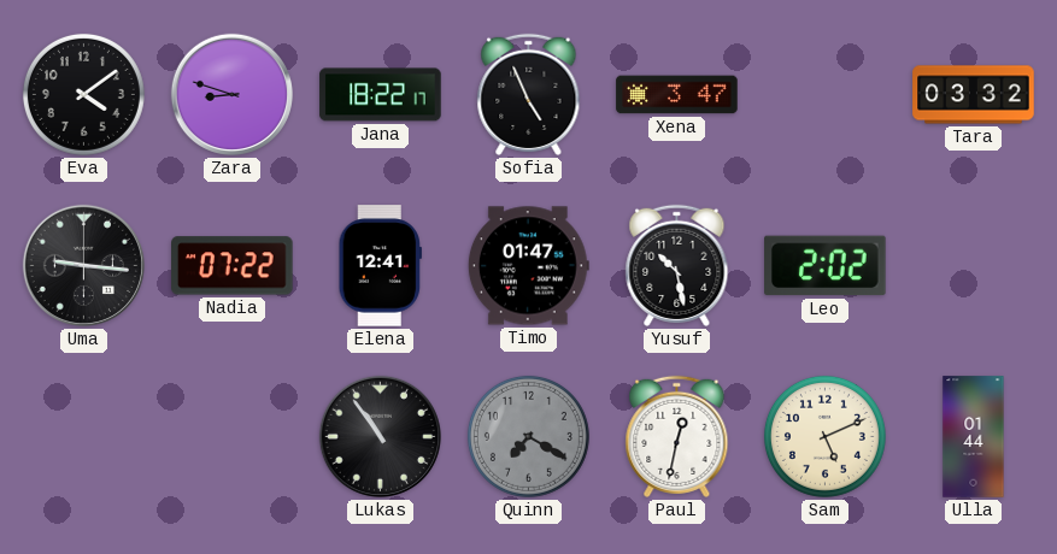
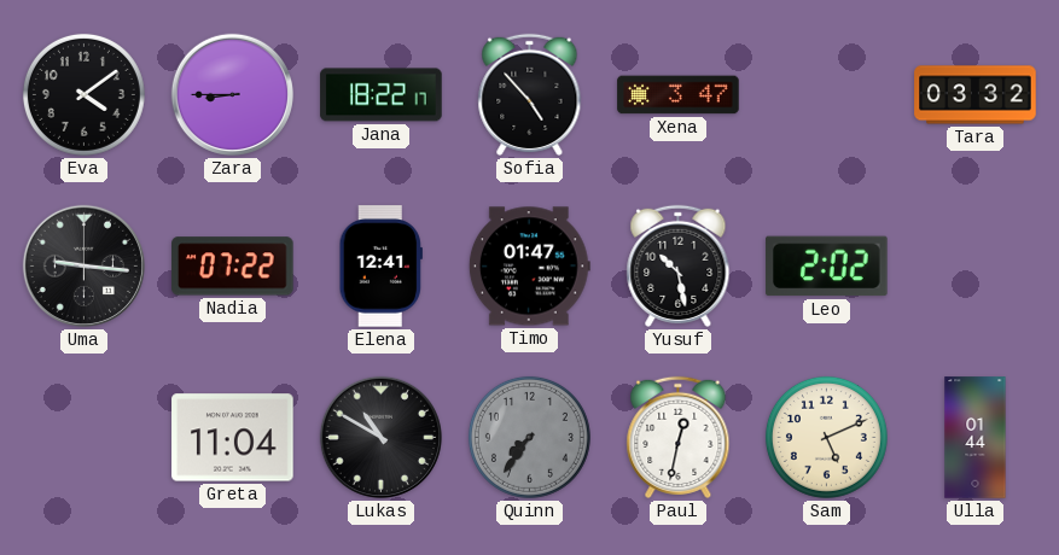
Zara: 8:48 -> 8:45 (232, 94)
Sofia: 4:56 -> 4:53 (530, 94)
Greta: none -> 11:04 (233, 438)
Lukas: 10:54 -> 10:50 (380, 437)
Quinn: 7:20 -> 7:36 (529, 437)
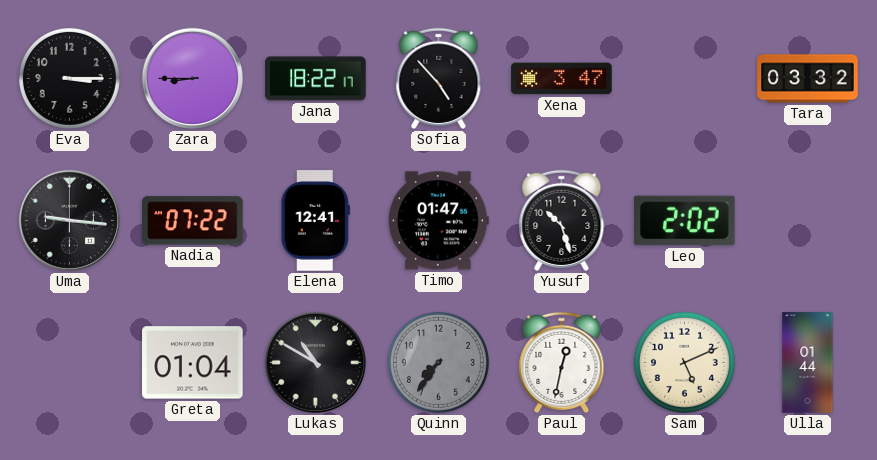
Eva: 4:09 -> 3:15 (69, 78)
Yusuf: 10:28 -> 10:27 (562, 220)
Greta: 11:04 -> 01:04 (193, 363)
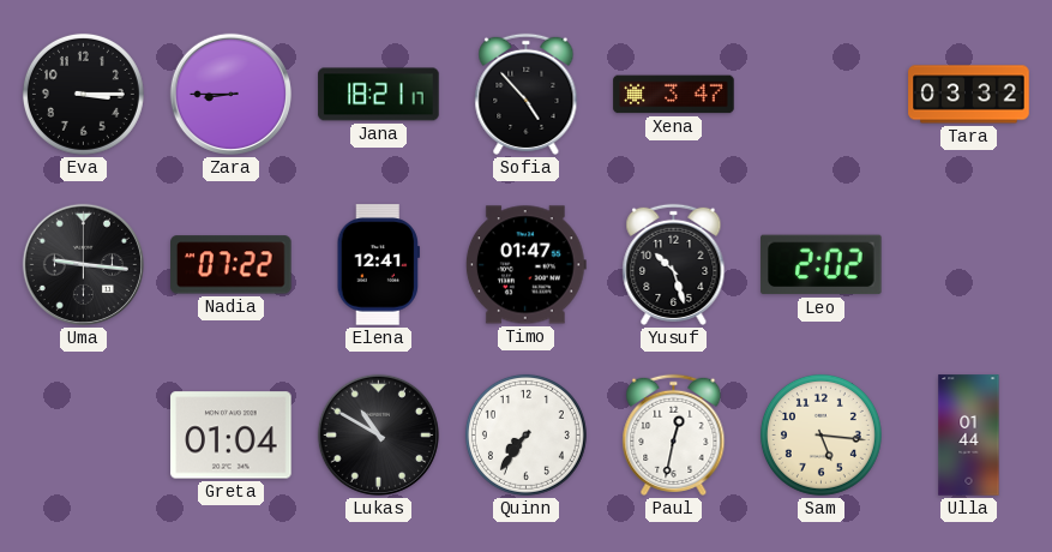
Jana: 18:22 -> 18:21 (379, 95)
Quinn dial: grey -> white (525, 434)
Sam: 5:11 -> 5:16 (820, 434)
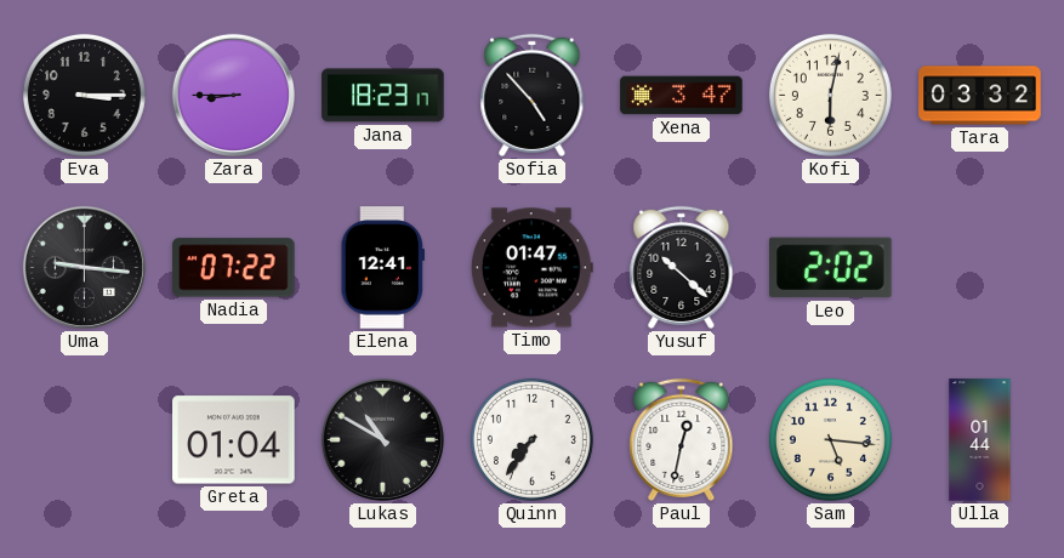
Jana: 18:21 -> 18:23 (383, 96)
Kofi: none -> 6:02 (830, 95)
Yusuf: 10:27 -> 10:22 (682, 267)
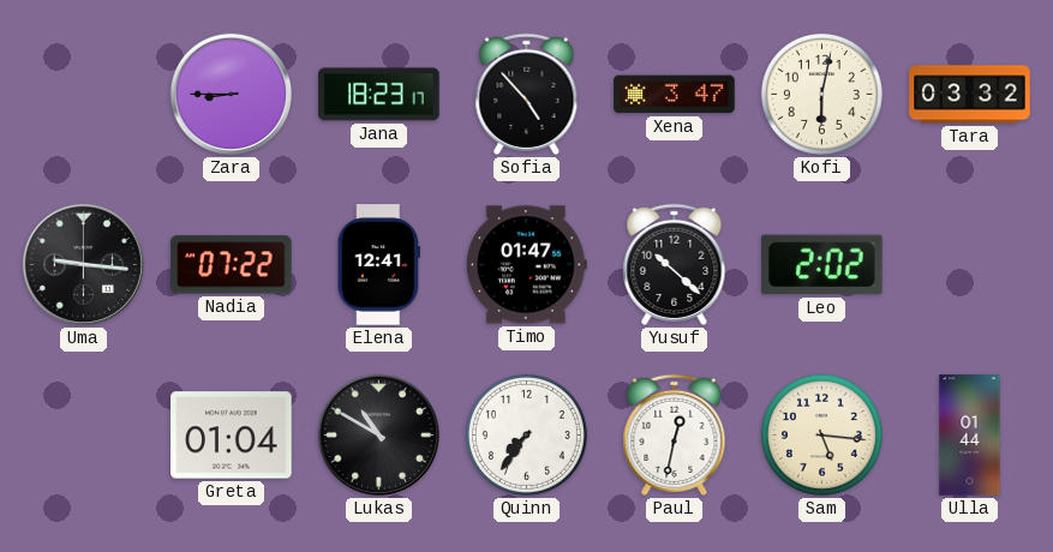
Eva: 3:15 -> none (84, 95)
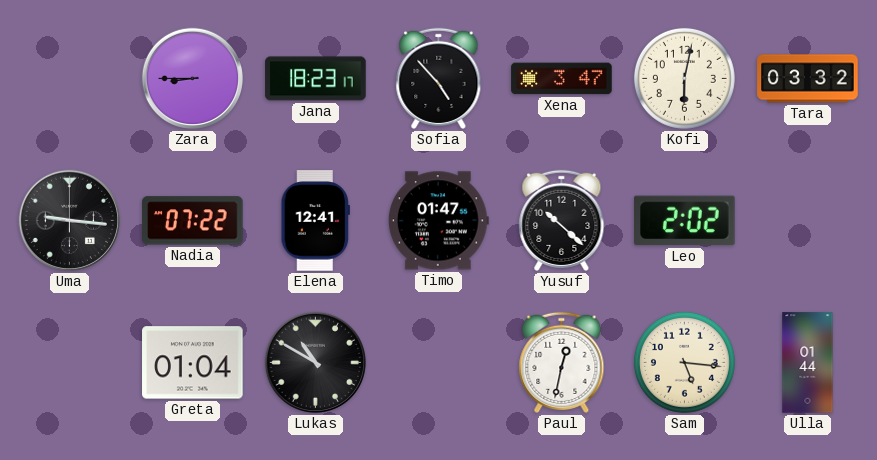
Quinn: 7:36 -> none (526, 434)
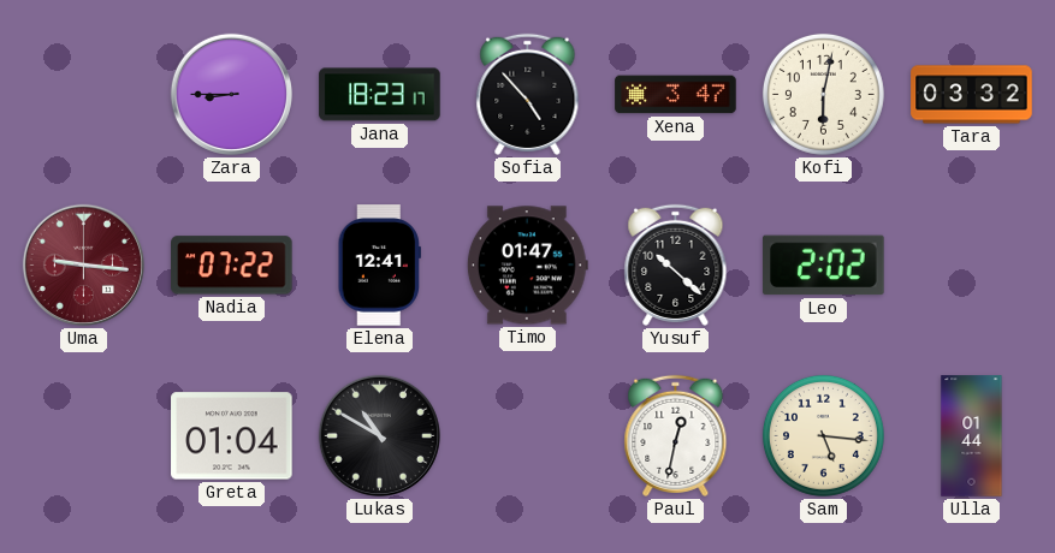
Uma dial: black -> burgundy (83, 264)
